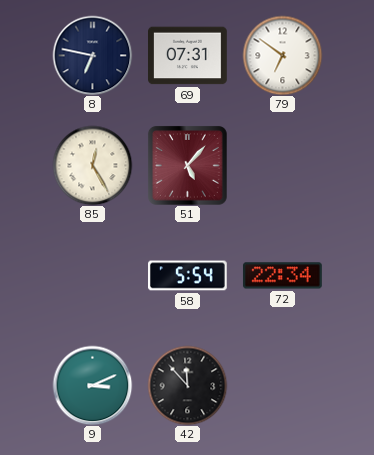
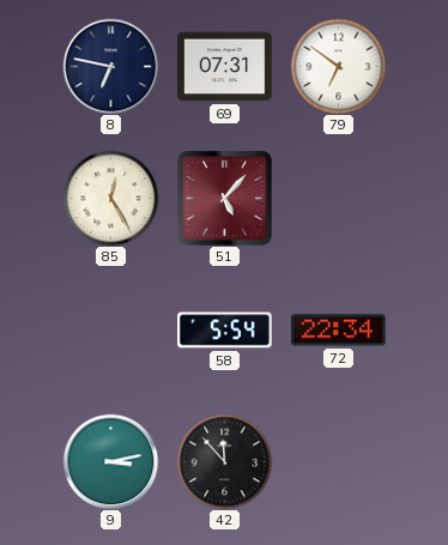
9: 3:11 -> 3:13 (110, 461)
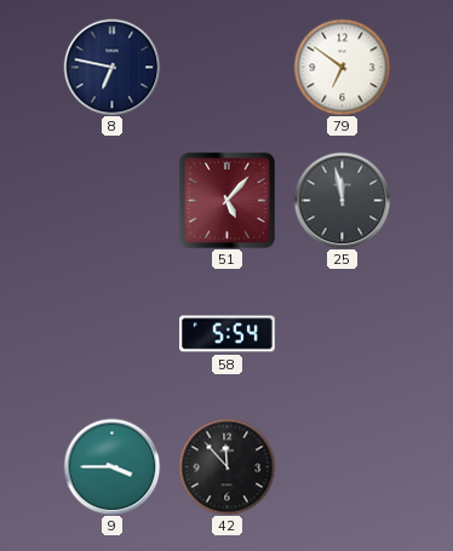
69: 07:31 -> none (225, 67)
85: 12:25 -> none (110, 198)
25: none -> 11:58 (342, 200)
72: 22:34 -> none (338, 331)
9: 3:13 -> 3:45 (111, 466)
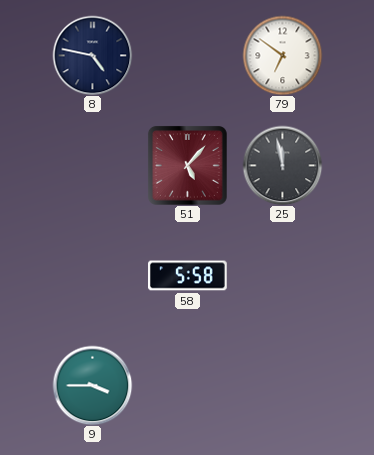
8: 6:47 -> 4:47 (92, 55)
58: 5:54 -> 5:58 (188, 276)
42: 11:53 -> none (226, 466)
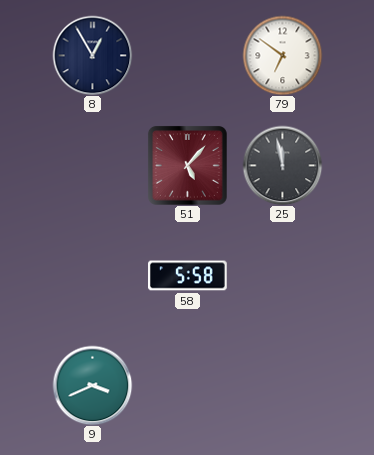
8: 4:47 -> 12:55 (92, 55)
9: 3:45 -> 3:41 (92, 385)
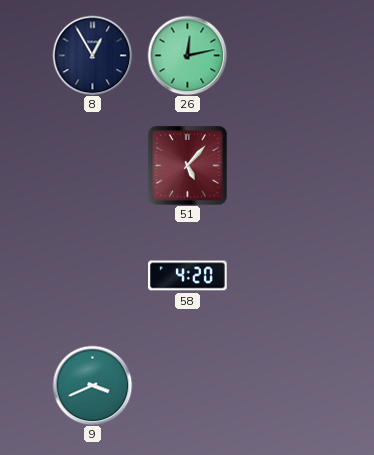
26: none -> 12:13 (187, 55)
79: 6:51 -> none (282, 55)
25: 11:58 -> none (282, 165)
58: 5:58 -> 4:20 (188, 276)
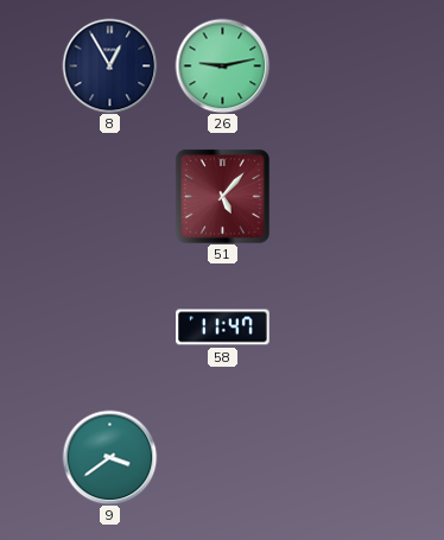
26: 12:13 -> 9:13 (222, 65)
58: 4:20 -> 11:47 (223, 328)
9: 3:41 -> 3:39 (109, 457)
